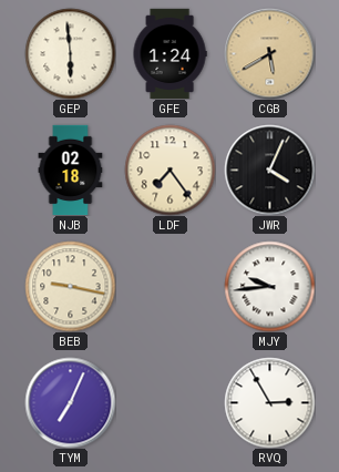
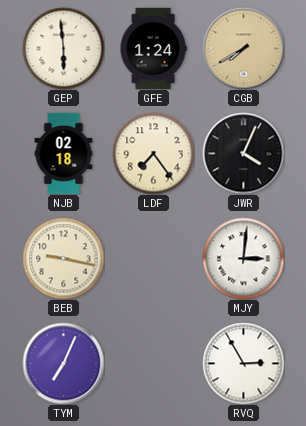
CGB: 5:40 -> 7:40 (243, 48)
MJY: 9:44 -> 3:01 (243, 258)
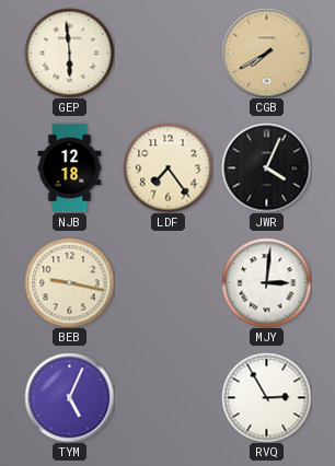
GFE: 1:24 -> none (153, 48)
NJB: 02:18 -> 12:18 (70, 167)
TYM: 7:04 -> 5:04 (69, 397)
